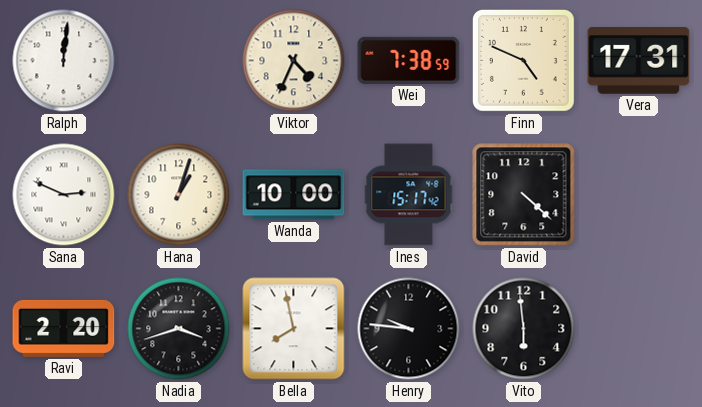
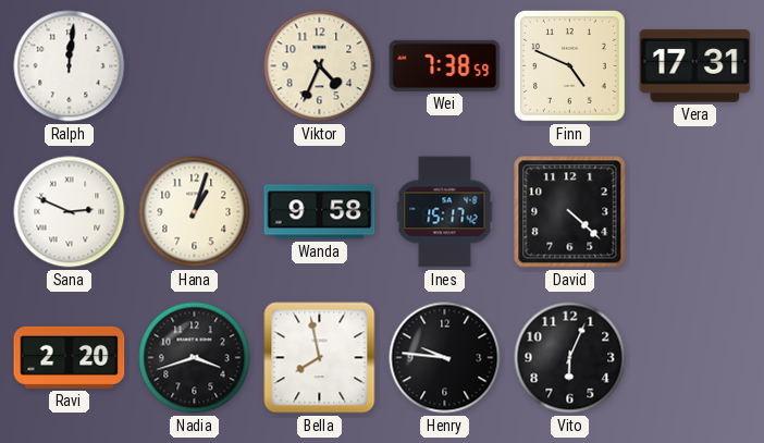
Wanda: 10:00 -> 9:58 (320, 212)
Vito: 5:59 -> 6:04 (570, 358)
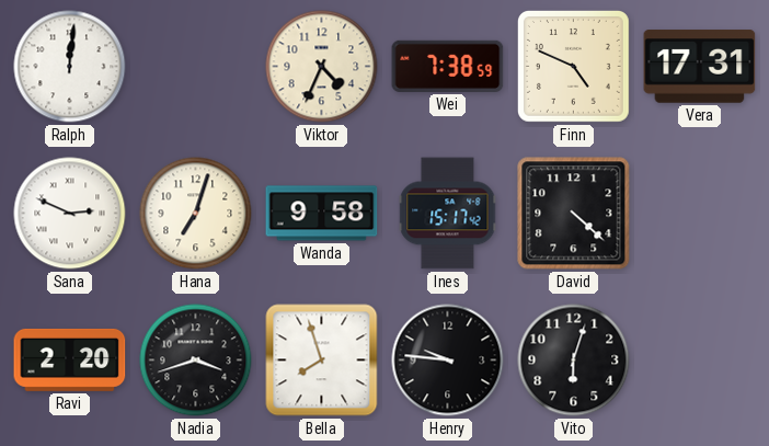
Hana: 1:03 -> 7:03 (196, 214)
Bella: 7:58 -> 7:57 (322, 361)
Vito: 6:04 -> 6:03 (574, 361)
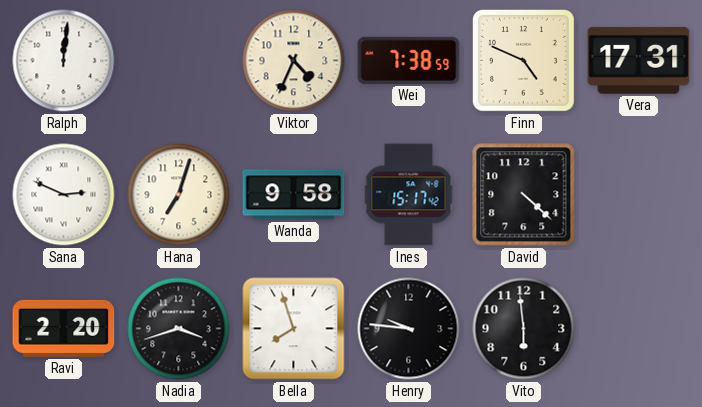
Vito: 6:03 -> 5:59 (524, 329)
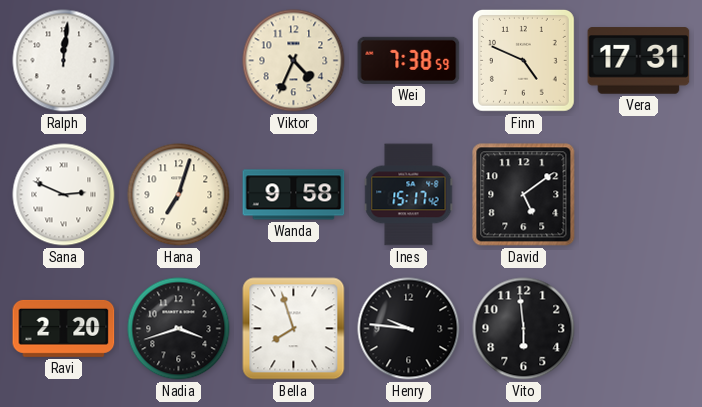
David: 4:22 -> 5:09 (524, 195)
